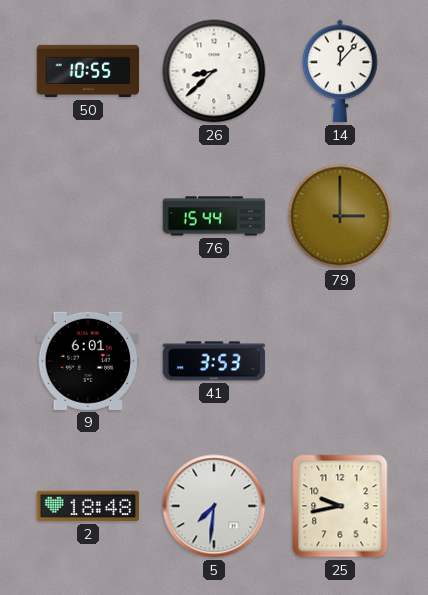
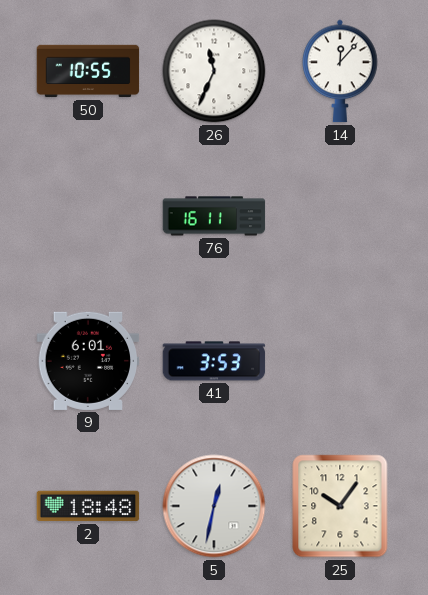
26: 8:38 -> 11:34 (214, 71)
76: 15:44 -> 16:11 (214, 216)
79: 3:00 -> none (340, 216)
5: 7:31 -> 12:32 (214, 506)
25: 9:43 -> 10:06 (340, 506)
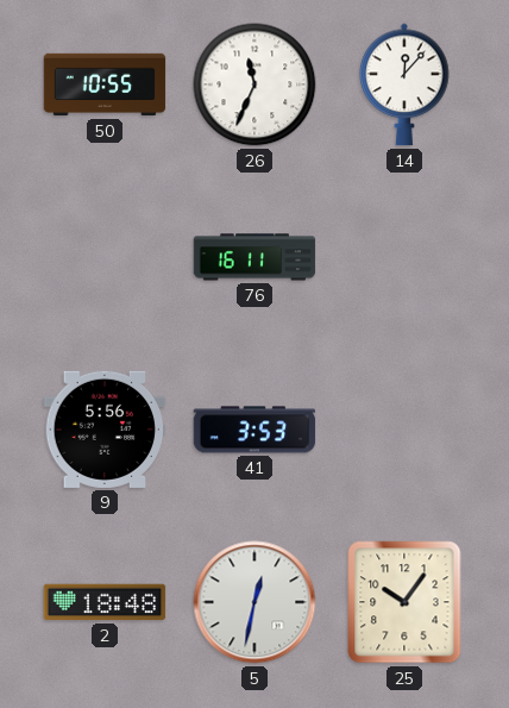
9: 6:01 -> 5:56 (105, 430)
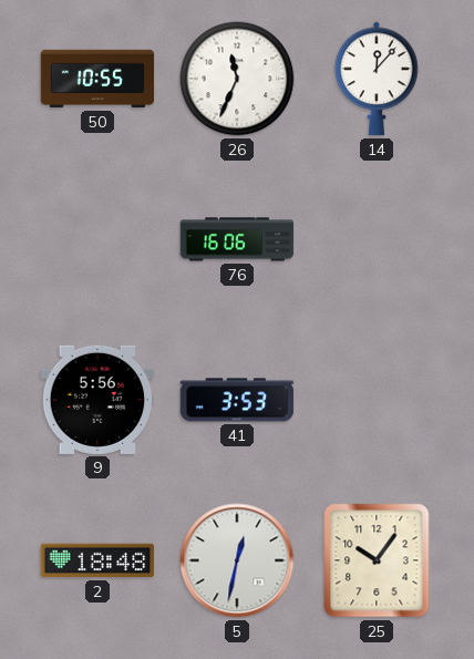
76: 16:11 -> 16:06 (237, 239)
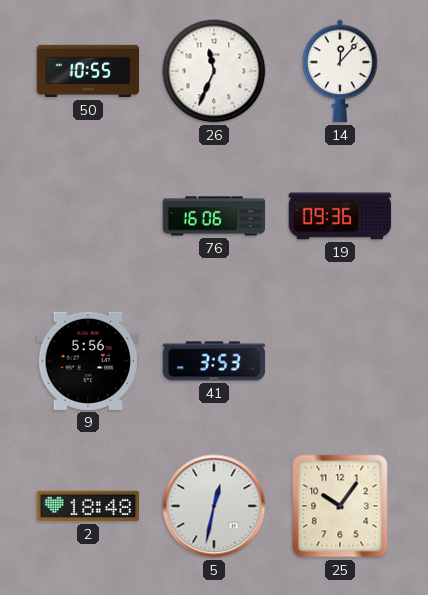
19: none -> 09:36 (340, 216)
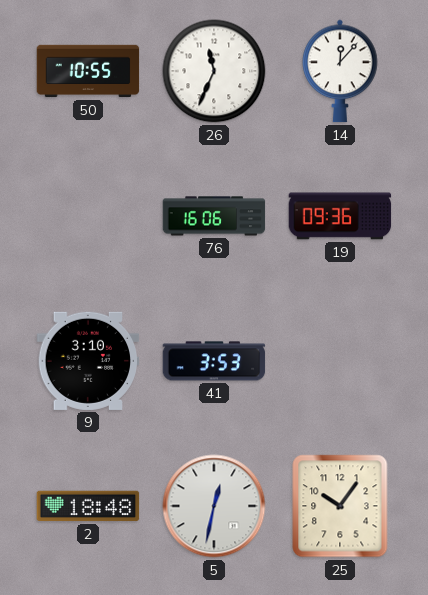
9: 5:56 -> 3:10 (88, 361)
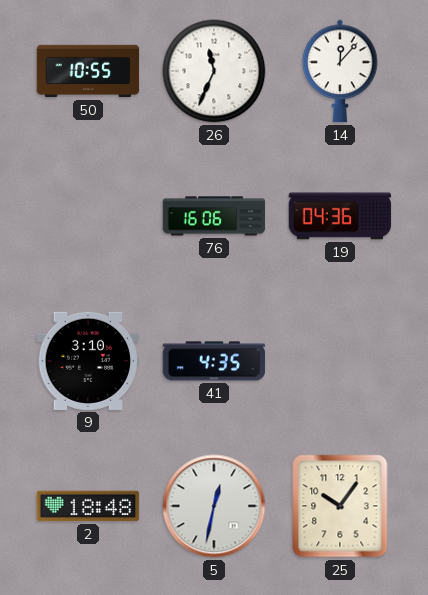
19: 09:36 -> 04:36 (340, 216)
41: 3:53 -> 4:35 (214, 361)
